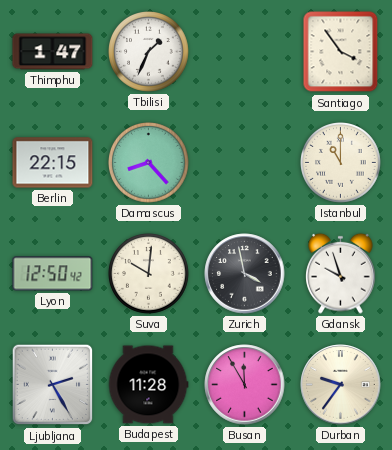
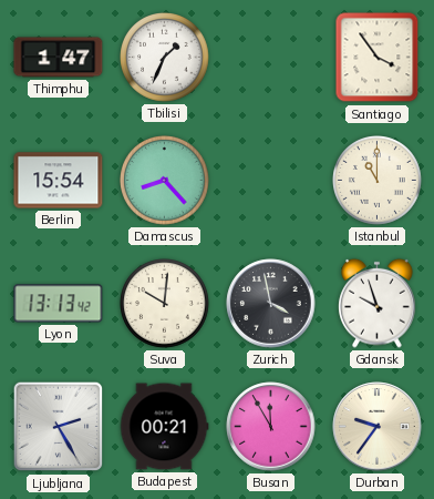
Berlin: 22:15 -> 15:54 (59, 181)
Lyon: 12:50 -> 13:13 (59, 304)
Budapest: 11:28 -> 00:21 (164, 427)
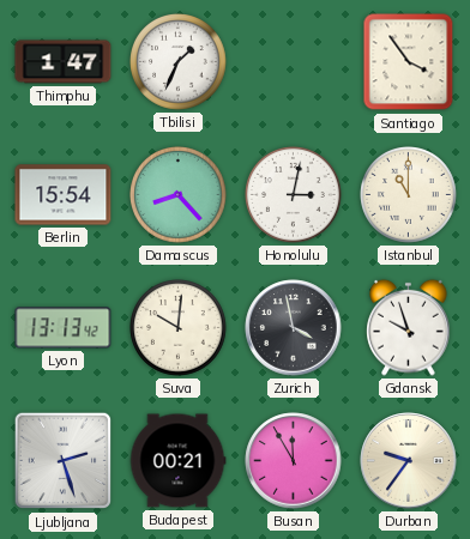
Honolulu: none -> 3:02 (294, 195)
Ljubljana: 2:25 -> 2:27 (64, 461)
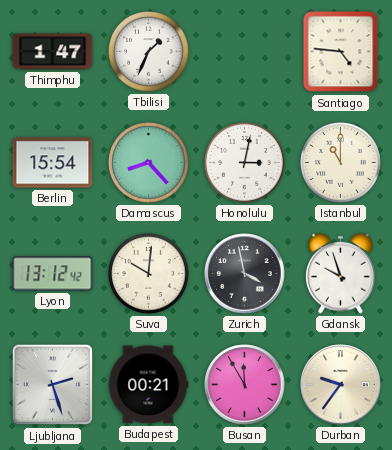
Santiago: 3:54 -> 4:46 (341, 52)
Lyon: 13:13 -> 13:12 (53, 274)
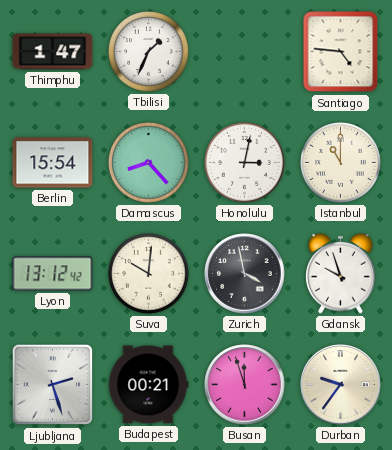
Busan: 11:55 -> 11:57 (245, 385)
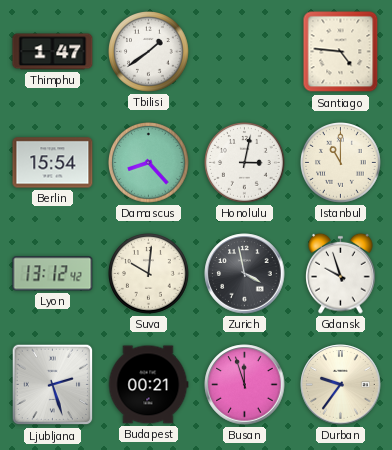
Tbilisi: 1:34 -> 1:39 (149, 52)
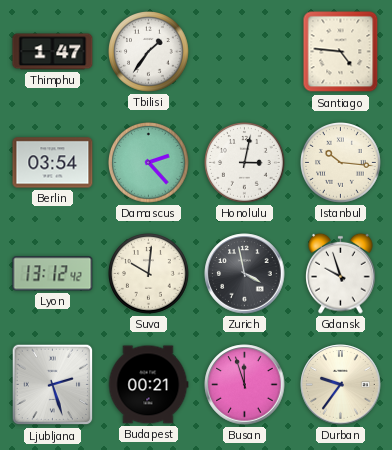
Tbilisi: 1:39 -> 1:36 (149, 52)
Berlin: 15:54 -> 03:54 (53, 163)
Damascus: 8:23 -> 2:23 (149, 163)
Istanbul: 11:00 -> 10:16 (341, 163)
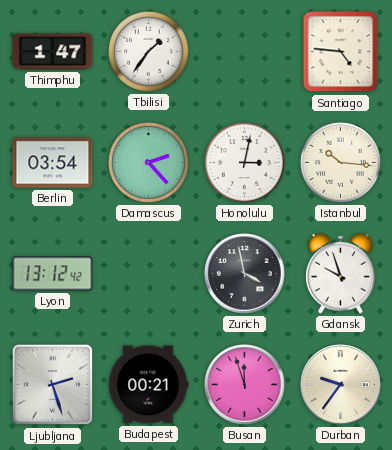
Suva: 10:01 -> none (149, 274)
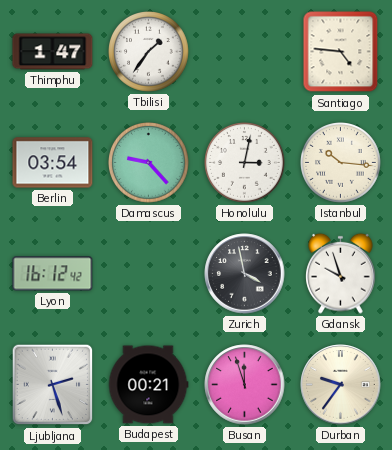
Damascus: 2:23 -> 9:23 (149, 163)
Lyon: 13:12 -> 16:12 (53, 274)
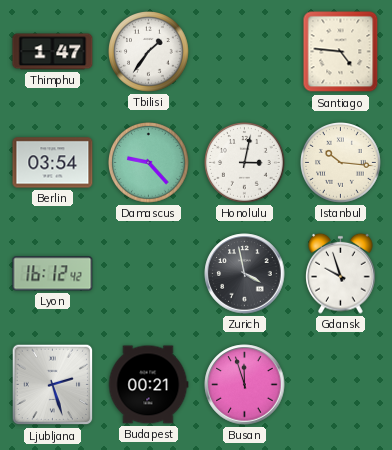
Durban: 9:36 -> none (341, 385)
